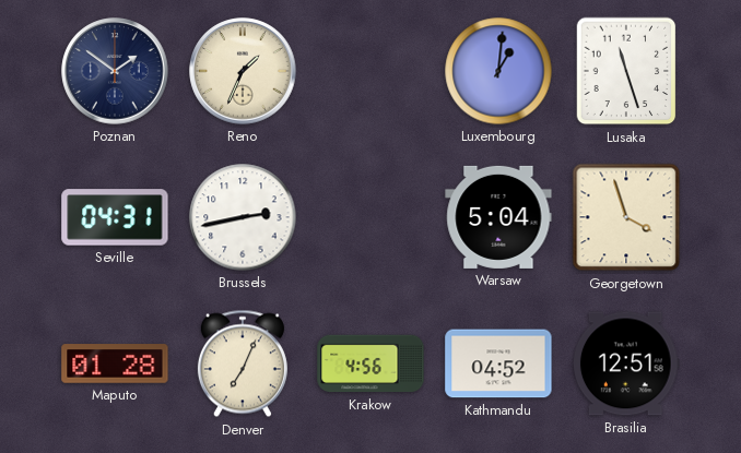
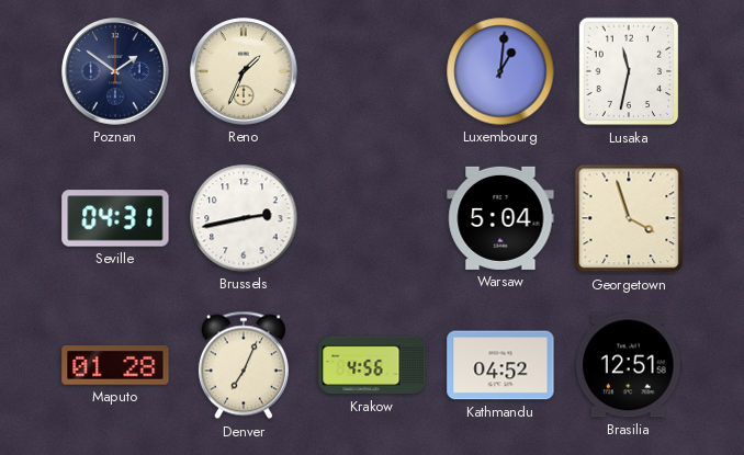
Lusaka: 11:27 -> 11:32 (629, 71)
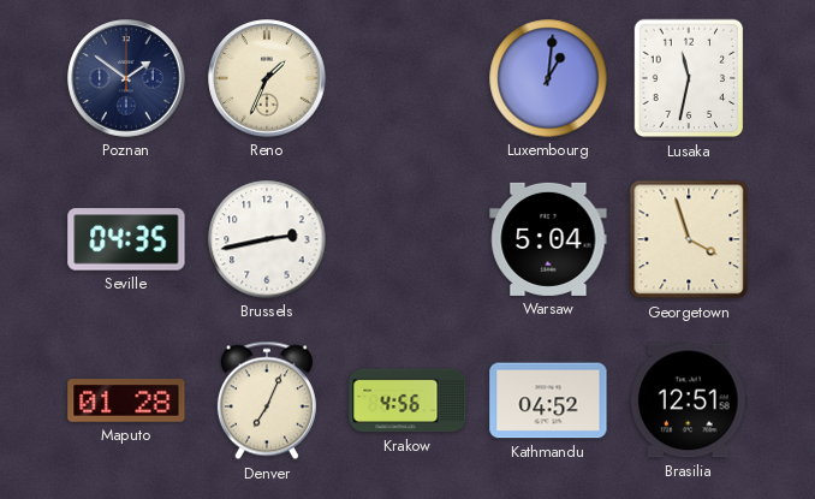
Seville: 04:31 -> 04:35 (126, 239)
